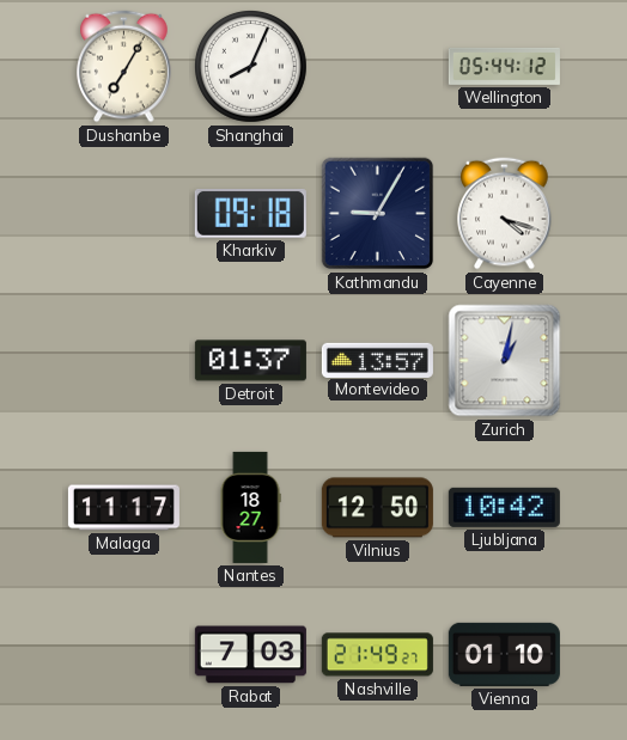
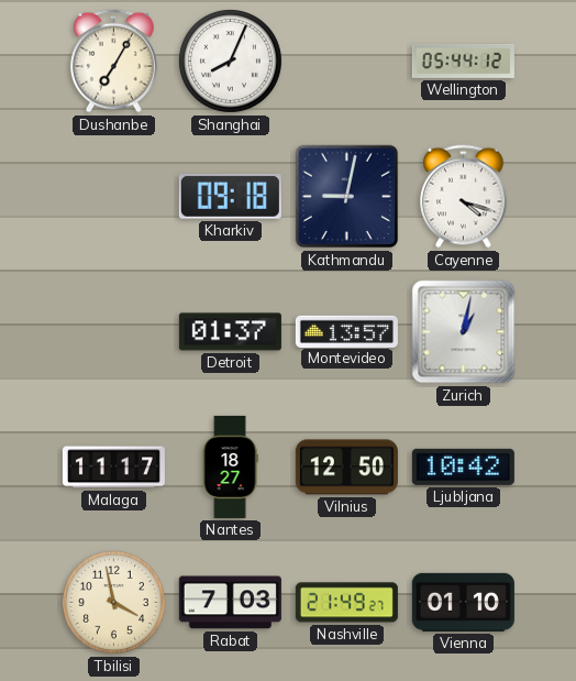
Kathmandu: 9:05 -> 9:02 (347, 197)
Tbilisi: none -> 3:58 (113, 602)
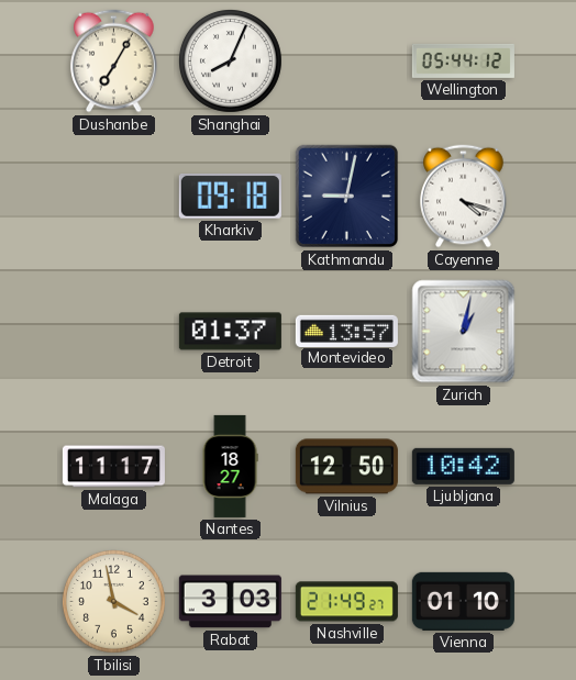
Rabat: 7:03 -> 3:03 (230, 602)
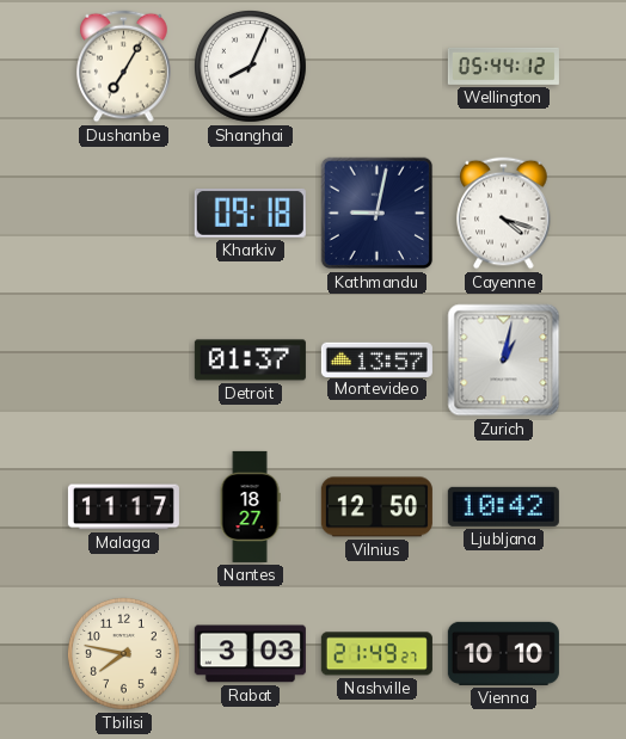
Tbilisi: 3:58 -> 7:47 (123, 653)
Vienna: 01:10 -> 10:10 (503, 653)
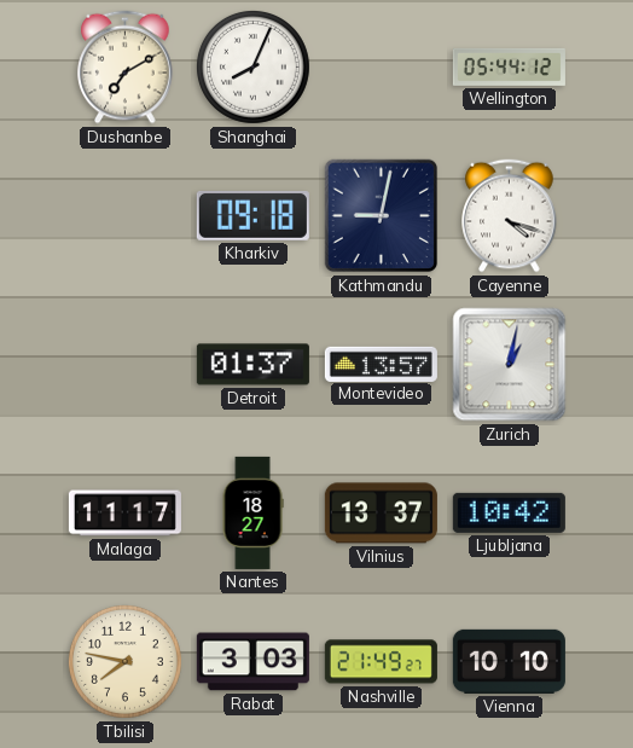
Dushanbe: 7:05 -> 7:10 (126, 68)
Vilnius: 12:50 -> 13:37 (381, 514)
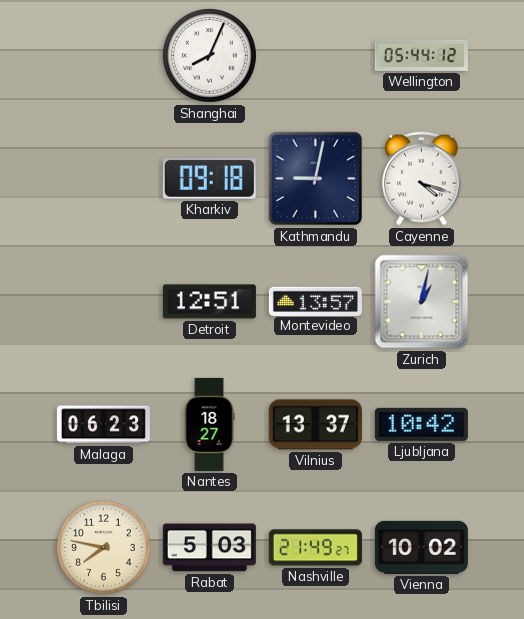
Dushanbe: 7:10 -> none (126, 68)
Detroit: 01:37 -> 12:51 (209, 302)
Malaga: 11:17 -> 06:23 (103, 425)
Rabat: 3:03 -> 5:03 (209, 548)
Vienna: 10:10 -> 10:02 (421, 547)
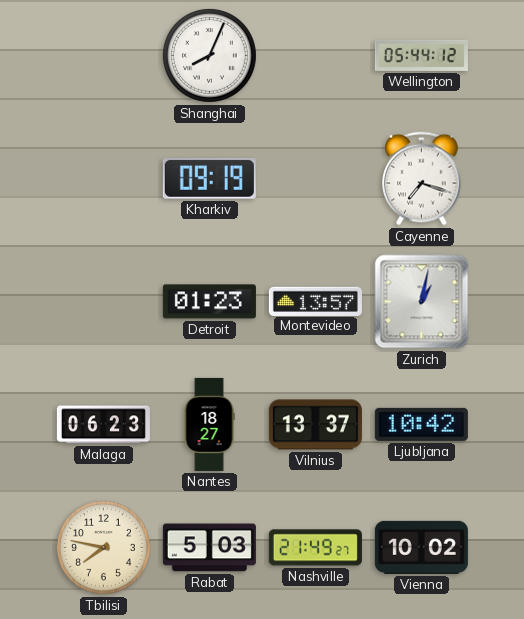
Kharkiv: 09:18 -> 09:19 (209, 179)
Kathmandu: 9:02 -> none (316, 179)
Cayenne: 4:18 -> 7:18 (422, 179)
Detroit: 12:51 -> 01:23 (209, 302)
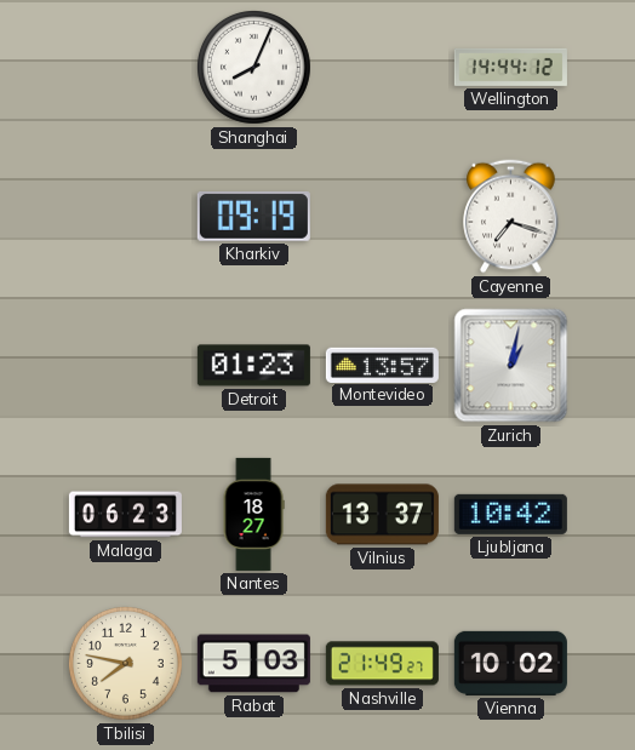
Wellington: 05:44 -> 14:44 (510, 67)
